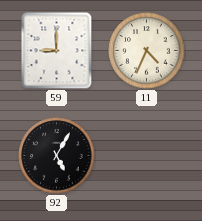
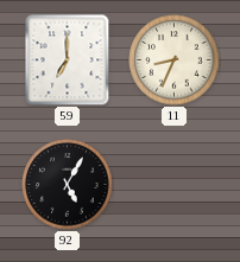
59: 9:00 -> 7:00 (68, 59)
11: 4:34 -> 8:34 (175, 60)
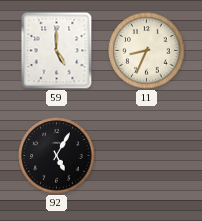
59: 7:00 -> 5:00 (57, 50)
